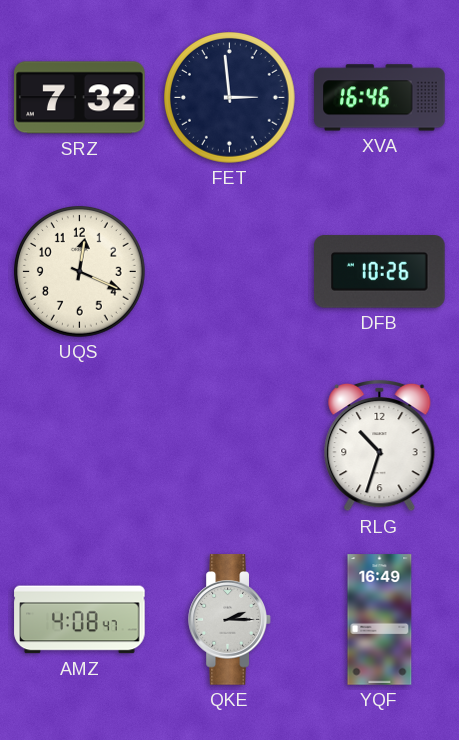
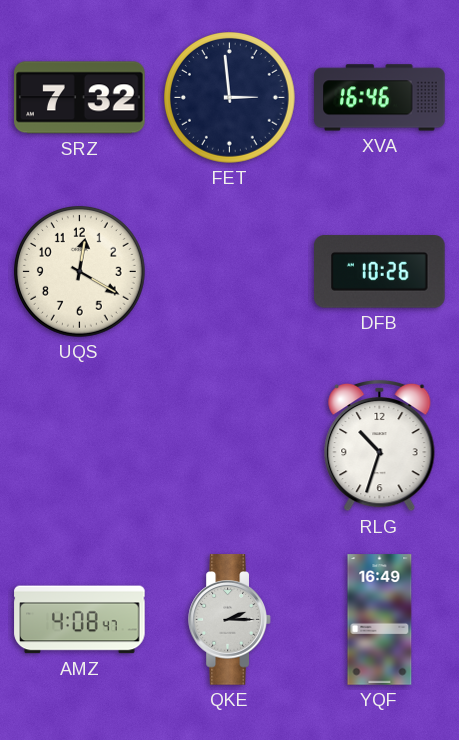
UQS: 12:19 -> 12:20 (80, 272)
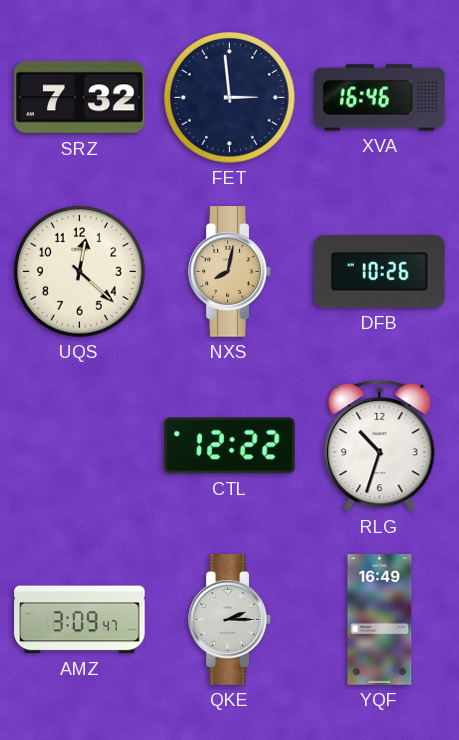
UQS: 12:20 -> 12:22 (80, 272)
NXS: none -> 8:02 (230, 272)
CTL: none -> 12:22 (230, 446)
AMZ: 4:08 -> 3:09 (80, 620)
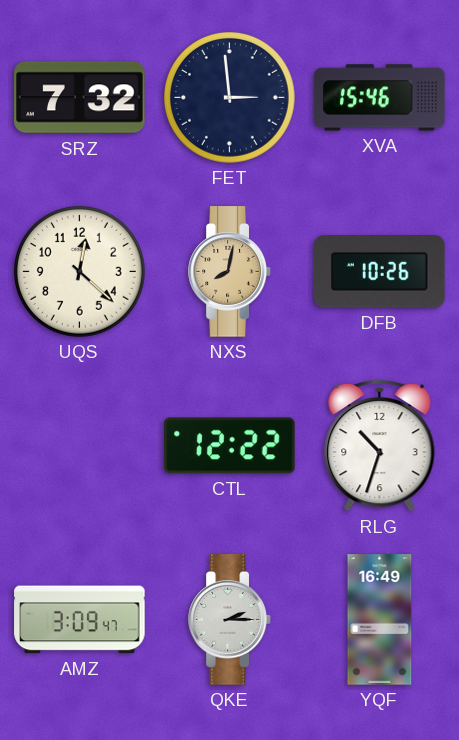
XVA: 16:46 -> 15:46 (380, 98)
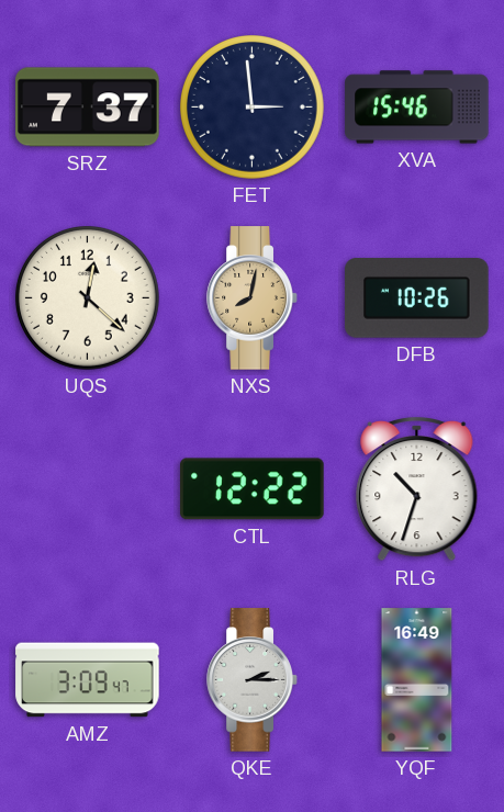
SRZ: 7:32 -> 7:37 (88, 108)
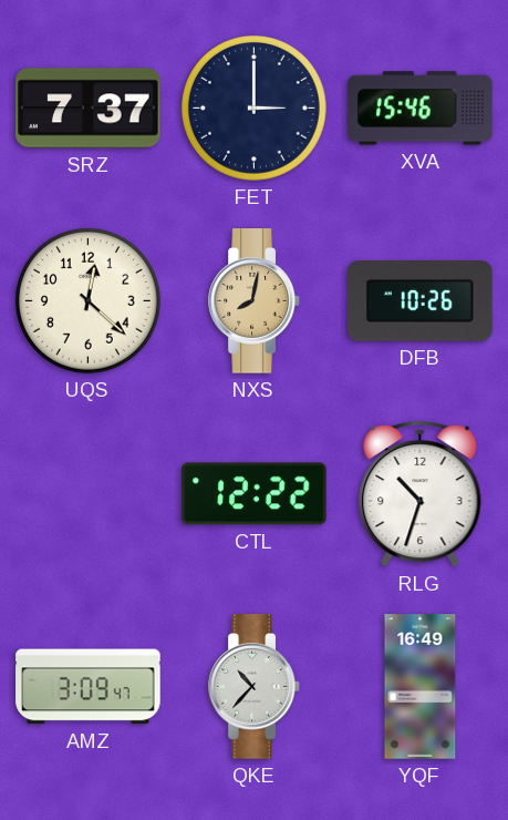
FET: 2:59 -> 3:00 (255, 109)
QKE: 2:15 -> 10:37 (255, 687)
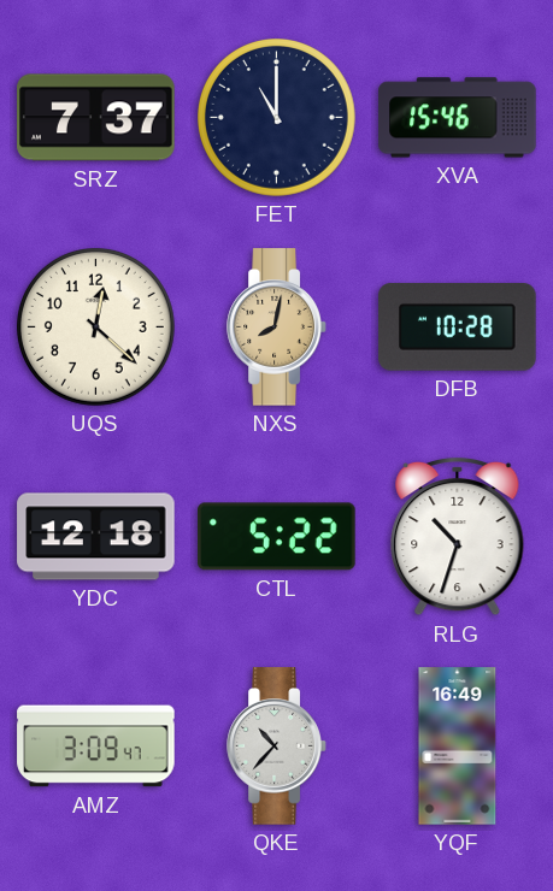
FET: 3:00 -> 11:00 (277, 118)
DFB: 10:26 -> 10:28 (458, 328)
YDC: none -> 12:18 (96, 537)
CTL: 12:22 -> 5:22 (277, 537)
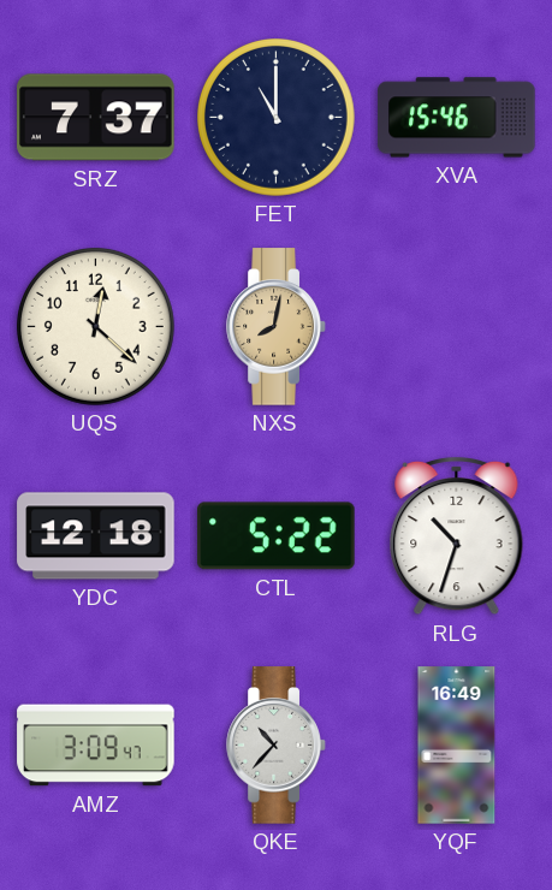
DFB: 10:28 -> none (458, 328)
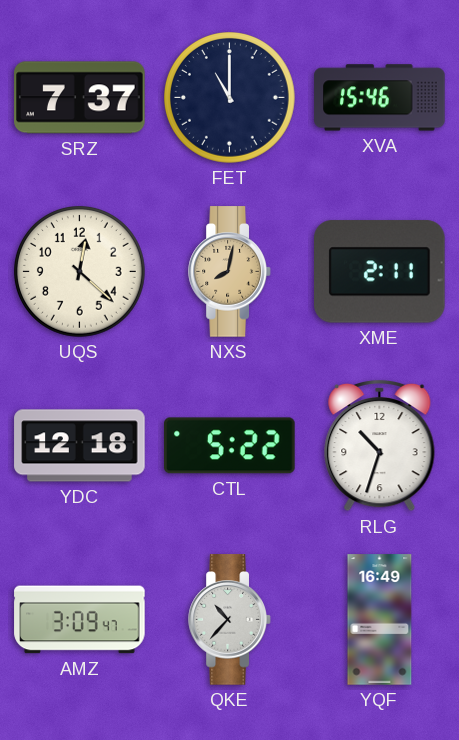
XME: none -> 2:11 (380, 272)
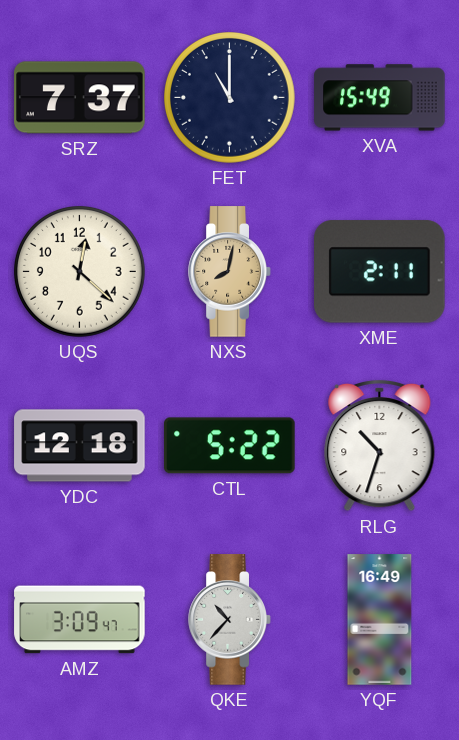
XVA: 15:46 -> 15:49 (380, 98)
